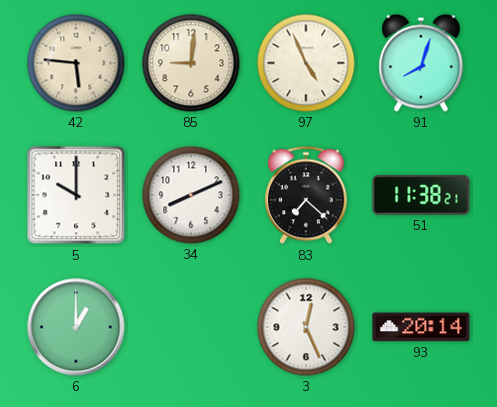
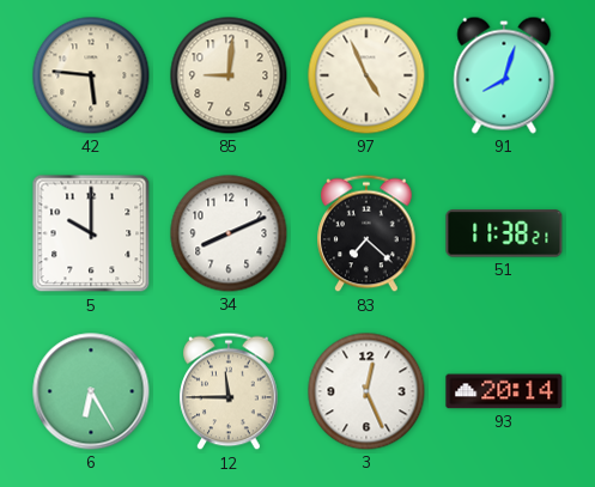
6: 1:00 -> 6:25 (91, 391)
12: none -> 11:45 (229, 391)
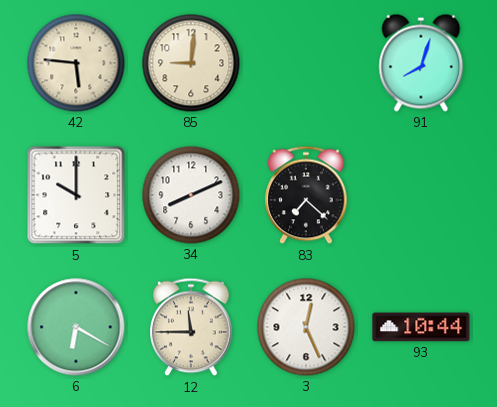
97: 4:56 -> none (366, 75)
51: 11:38 -> none (504, 233)
6: 6:25 -> 6:20 (76, 327)
93: 20:14 -> 10:44 (421, 327)
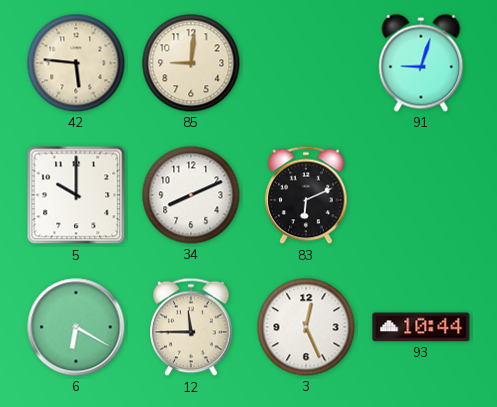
91: 8:03 -> 9:03 (421, 63)
83: 7:22 -> 6:11 (306, 195)
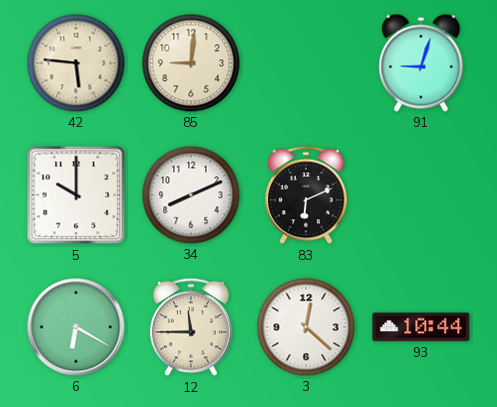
3: 12:26 -> 12:22 (306, 327)
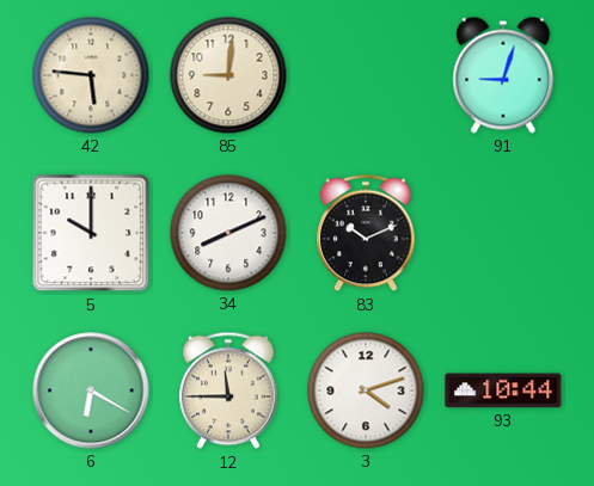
83: 6:11 -> 10:11 (366, 233)
3: 12:22 -> 4:12 (366, 390)
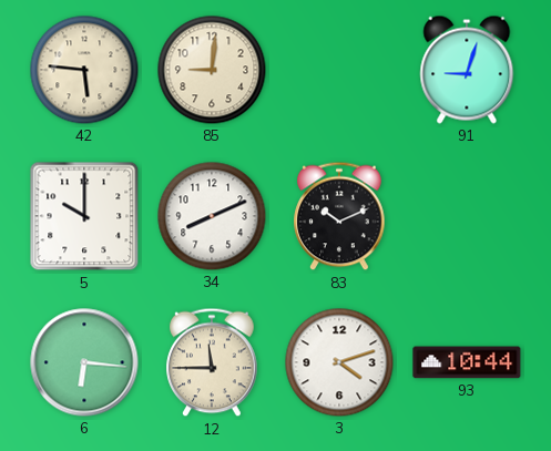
6: 6:20 -> 6:16 (84, 362)
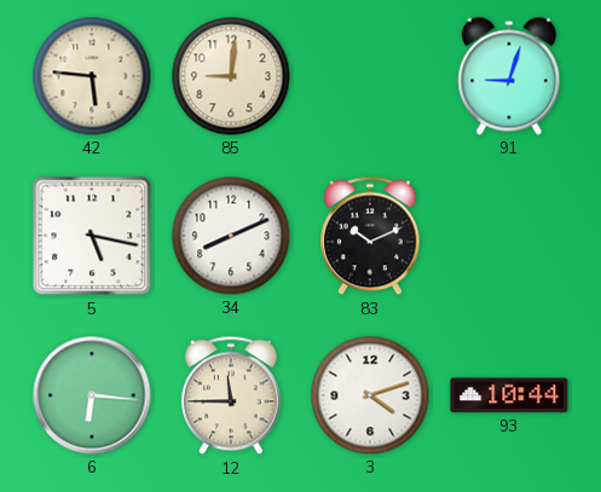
5: 10:00 -> 5:17 (92, 236)
